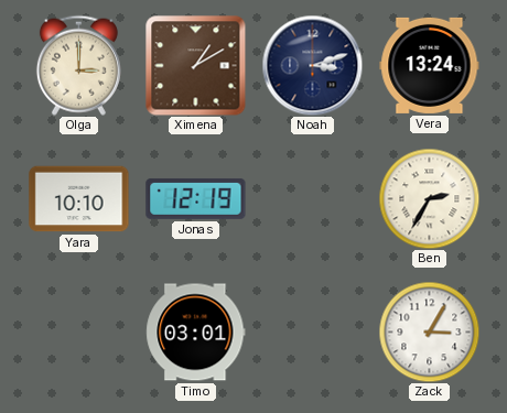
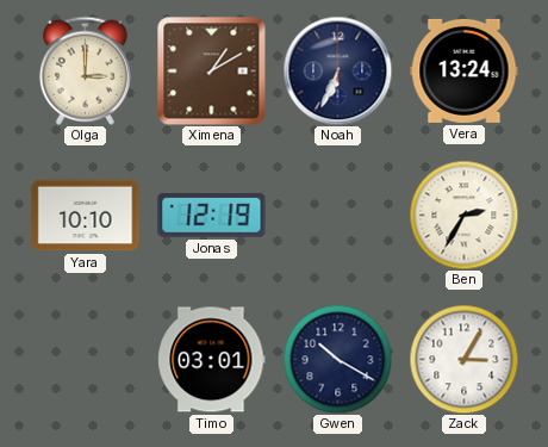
Noah: 3:12 -> 6:34 (337, 70)
Gwen: none -> 10:20 (337, 359)
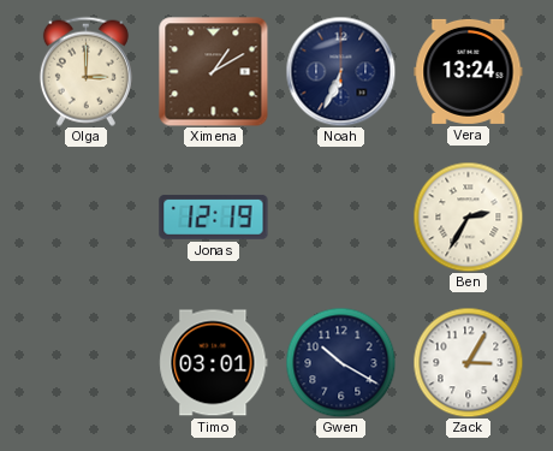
Yara: 10:10 -> none (86, 216)
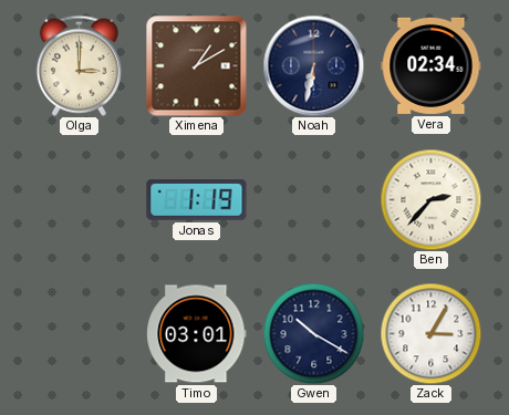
Noah: 6:34 -> 6:32 (313, 65)
Vera: 13:24 -> 02:34 (432, 65)
Jonas: 12:19 -> 1:19 (197, 199)
Ben: 2:35 -> 2:37 (430, 199)
